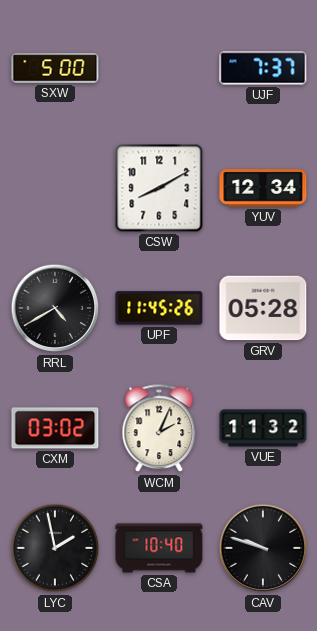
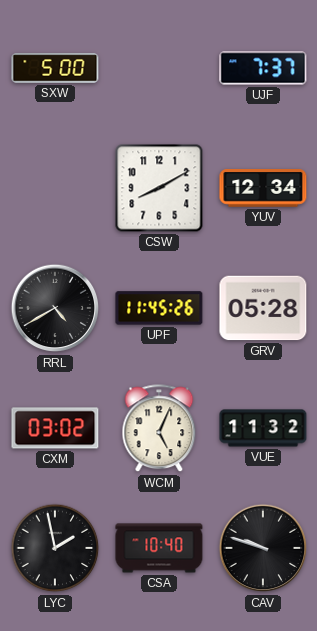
WCM: 2:04 -> 5:04 (159, 429)
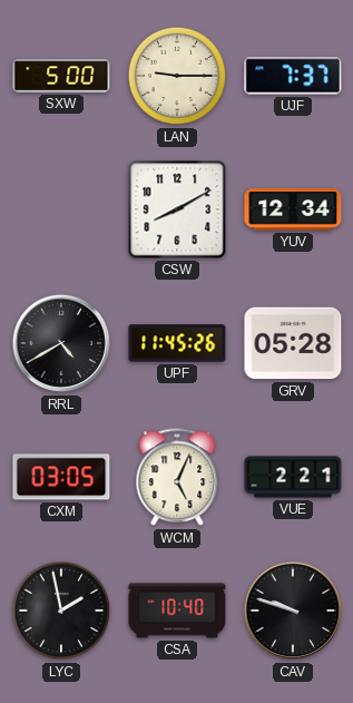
LAN: none -> 9:15 (177, 76)
CXM: 03:02 -> 03:05 (61, 477)
VUE: 11:32 -> 2:21 (293, 477)
